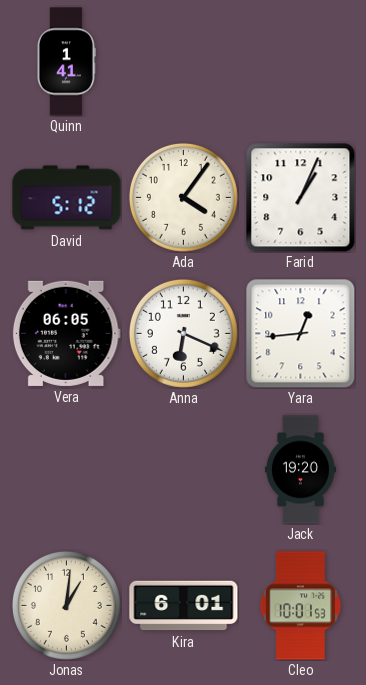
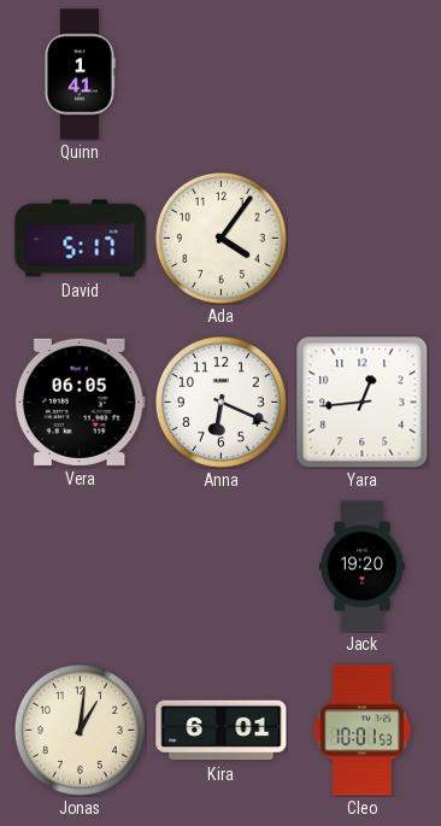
David: 5:12 -> 5:17 (81, 239)
Farid: 1:04 -> none (301, 198)
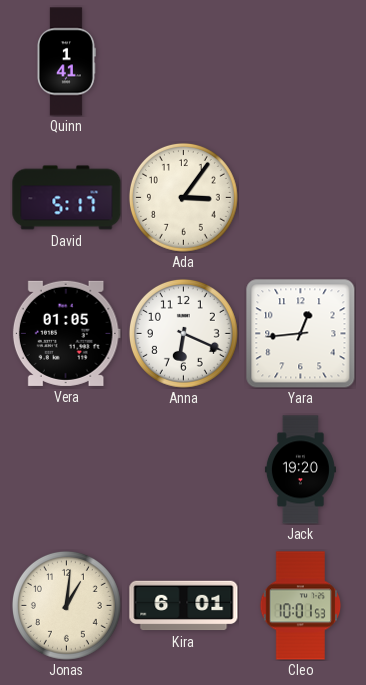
Ada: 4:06 -> 3:06 (183, 197)
Vera: 06:05 -> 01:05 (66, 333)
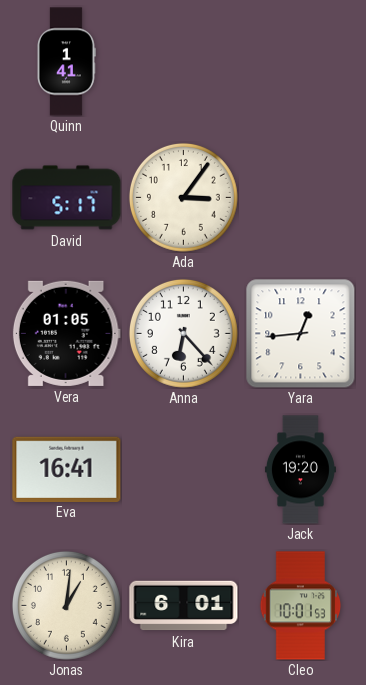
Anna: 6:19 -> 6:23 (183, 333)
Eva: none -> 16:41 (67, 469)
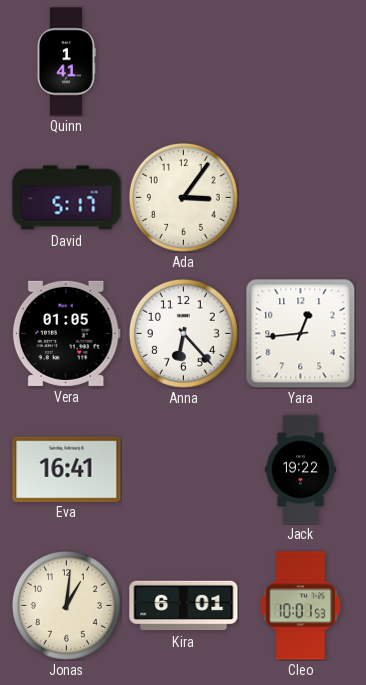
Jack: 19:20 -> 19:22 (300, 470)
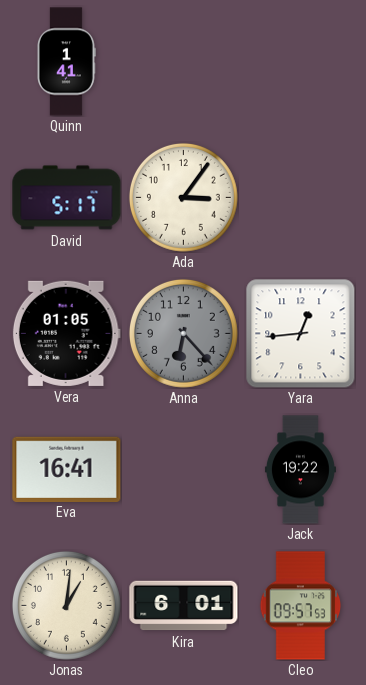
Anna dial: white -> grey (183, 333)
Cleo: 10:01 -> 09:57 (301, 606)
